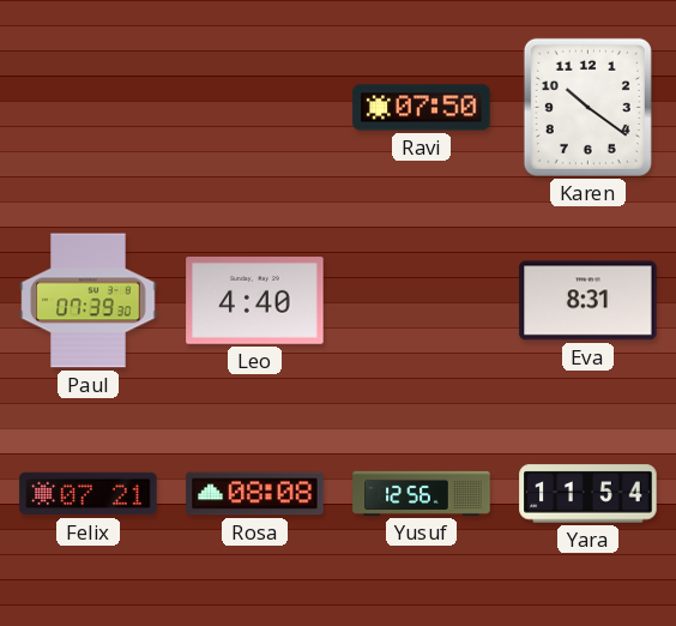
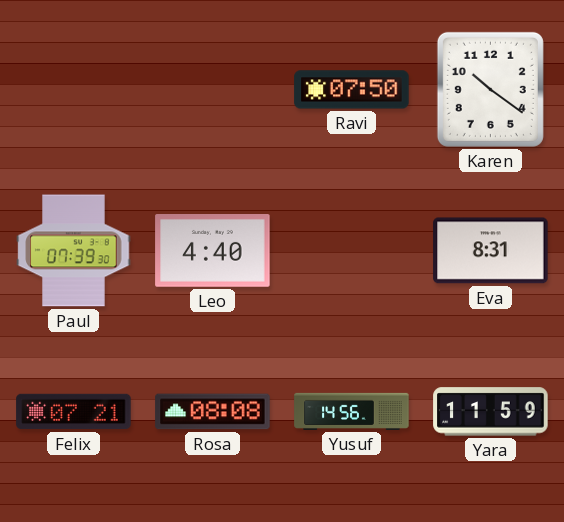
Yusuf: 12:56 -> 14:56 (352, 411)
Yara: 11:54 -> 11:59 (491, 412)
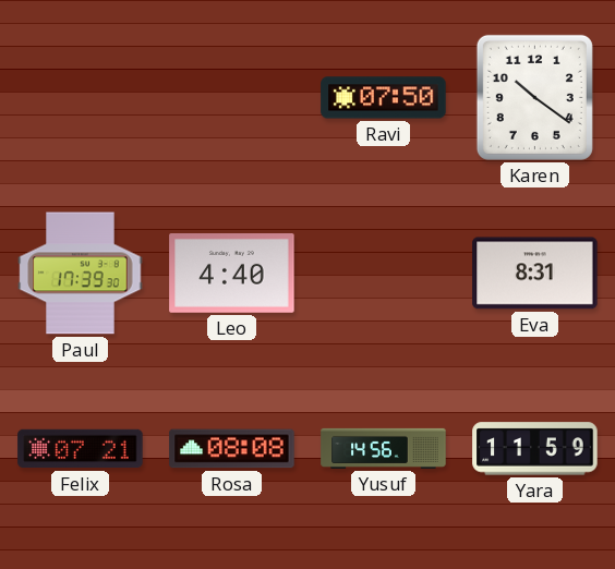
Paul: 07:39 -> 17:39 (81, 274)
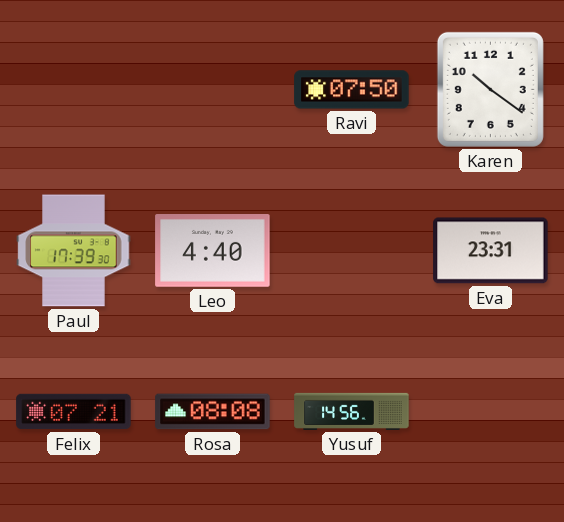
Eva: 8:31 -> 23:31 (491, 251)
Yara: 11:59 -> none (535, 449)
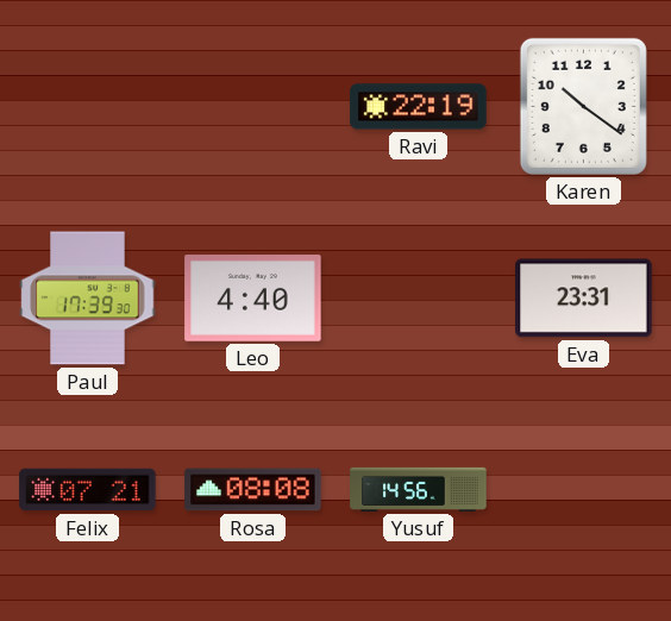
Ravi: 07:50 -> 22:19 (419, 107)
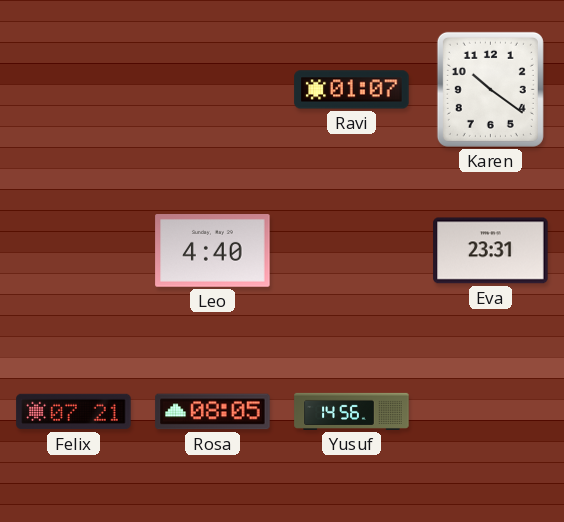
Ravi: 22:19 -> 01:07 (352, 90)
Paul: 17:39 -> none (88, 299)
Rosa: 08:08 -> 08:05 (213, 412)
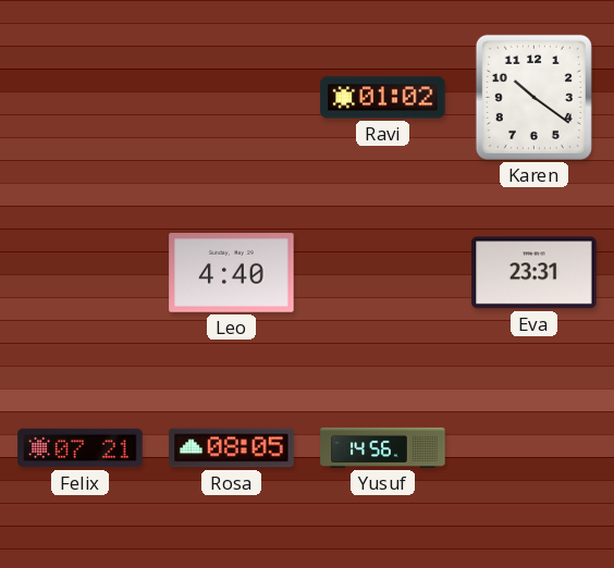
Ravi: 01:07 -> 01:02 (383, 98)
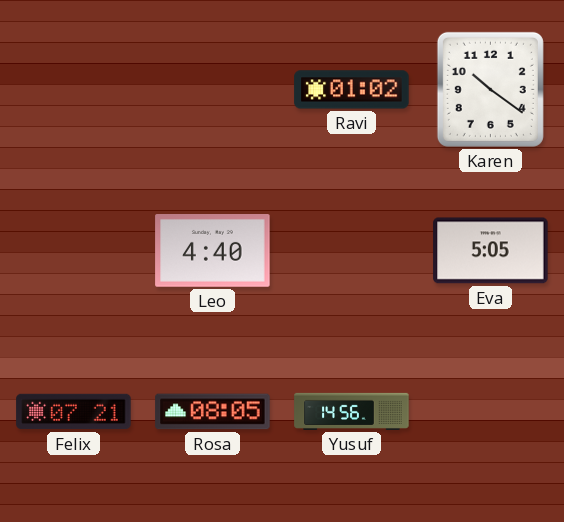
Eva: 23:31 -> 5:05 (491, 251)
